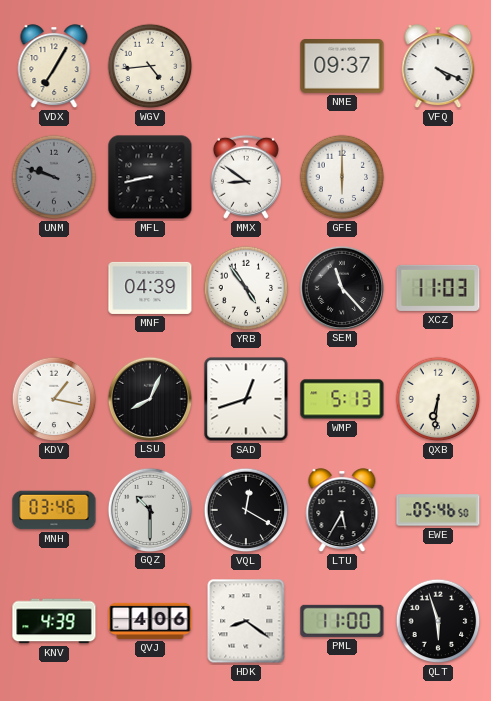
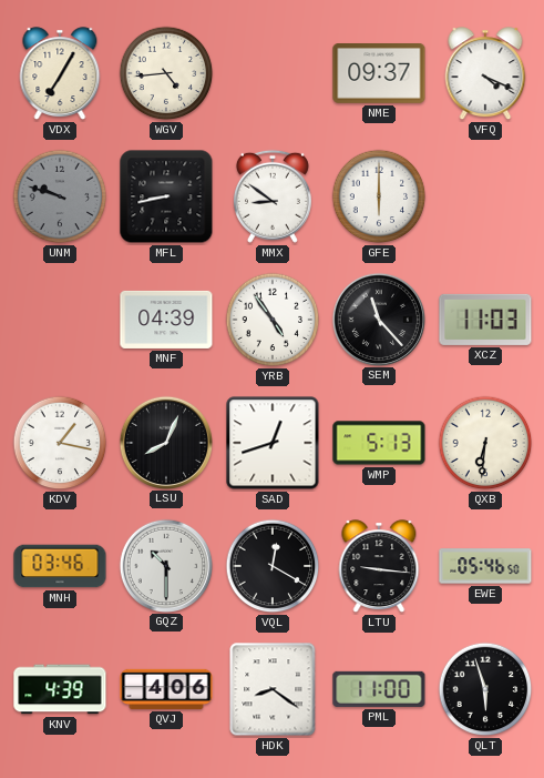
LTU: 5:35 -> 9:16 (379, 567)
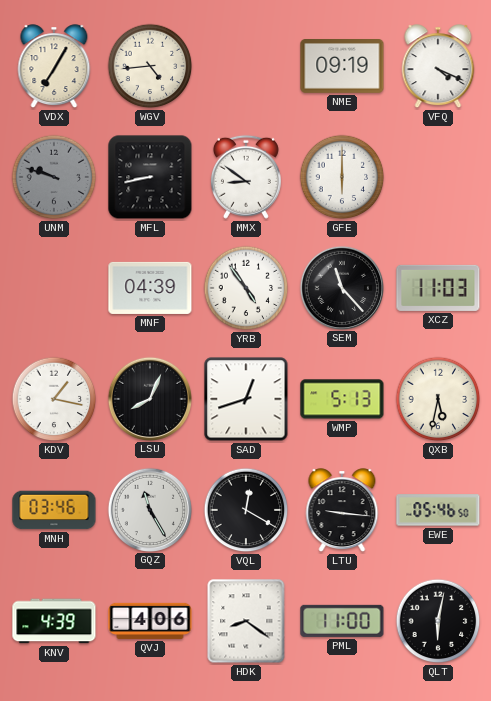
NME: 09:37 -> 09:19 (342, 67)
QXB: 6:31 -> 5:32 (438, 399)
GQZ: 10:30 -> 11:25 (149, 509)
QLT: 5:57 -> 6:02 (438, 621)
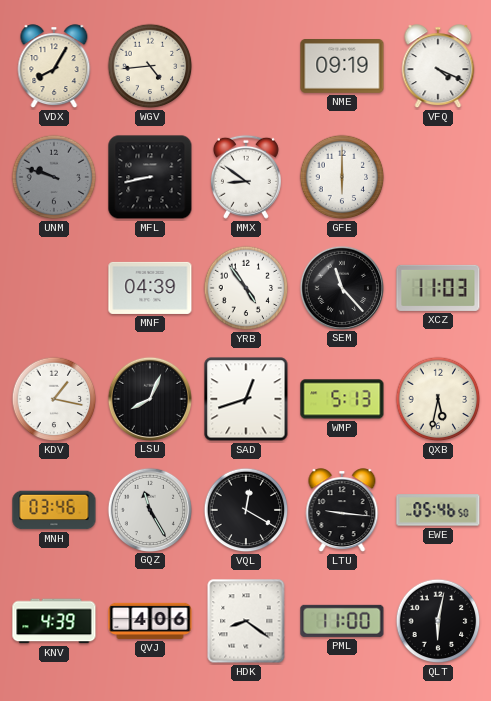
VDX: 7:05 -> 8:05 (54, 67)
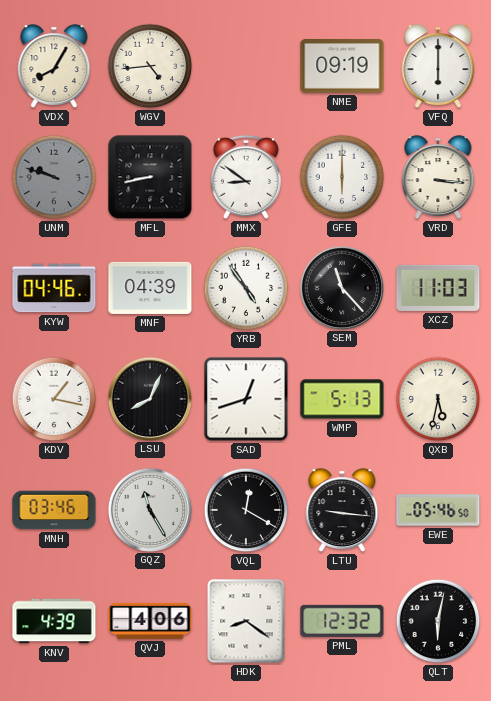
VFQ: 4:19 -> 6:00 (438, 67)
VRD: none -> 3:16 (438, 178)
KYW: none -> 04:46 (54, 288)
PML: 11:00 -> 12:32 (342, 621)
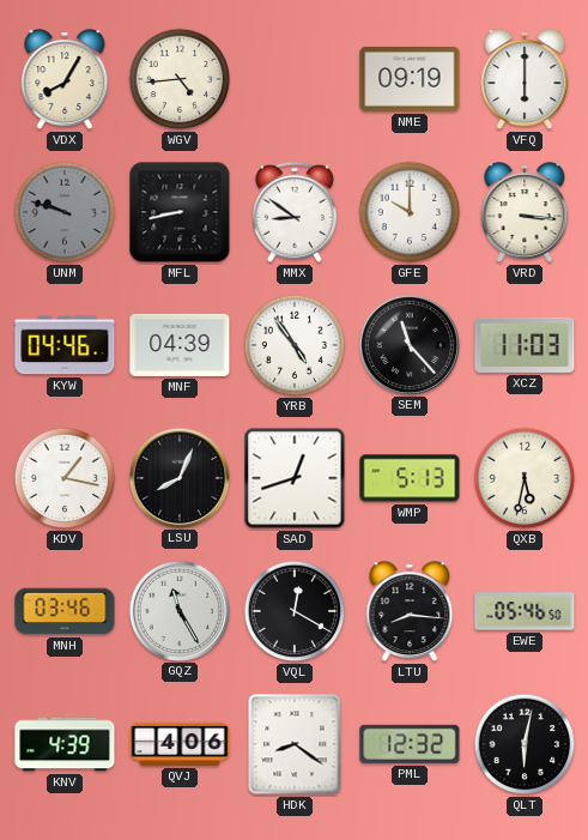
GFE: 6:00 -> 10:00 (410, 212)
LTU: 9:16 -> 8:16 (410, 612)
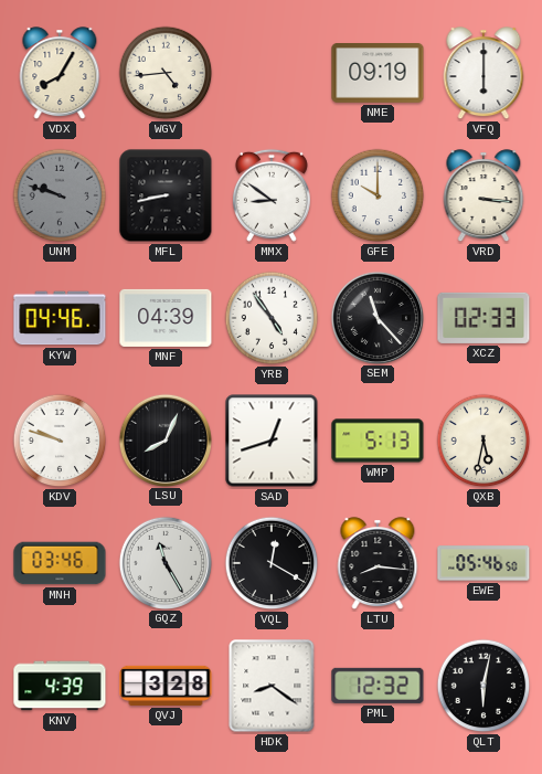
XCZ: 11:03 -> 02:33 (483, 318)
KDV: 1:17 -> 9:48 (60, 441)
QVJ: 4:06 -> 3:28 (166, 686)
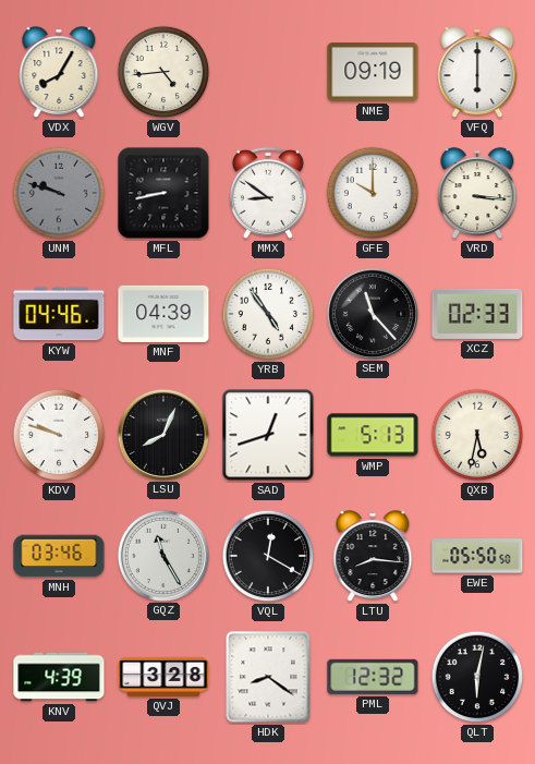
EWE: 05:46 -> 05:50 (477, 556)
